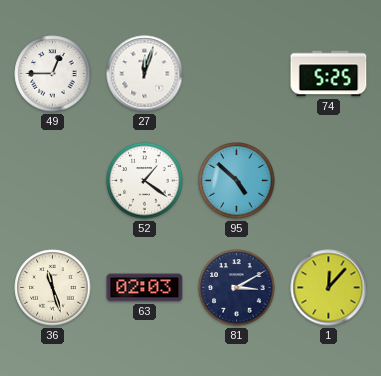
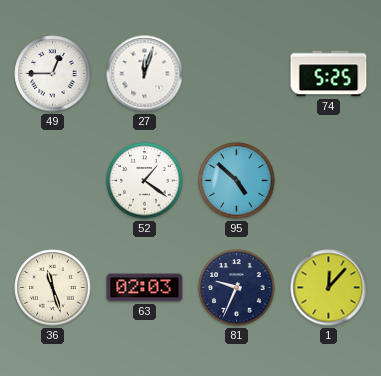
81: 3:10 -> 9:34 (237, 288)
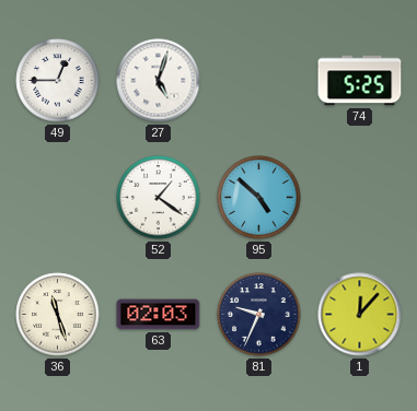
27: 12:03 -> 5:03 (159, 81)
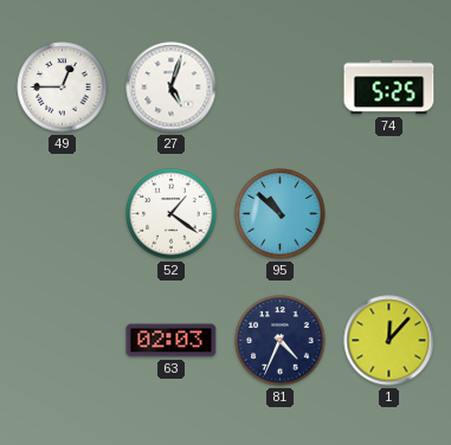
95: 4:52 -> 10:52 (281, 214)
36: 11:27 -> none (58, 315)
81: 9:34 -> 4:34 (281, 341)
